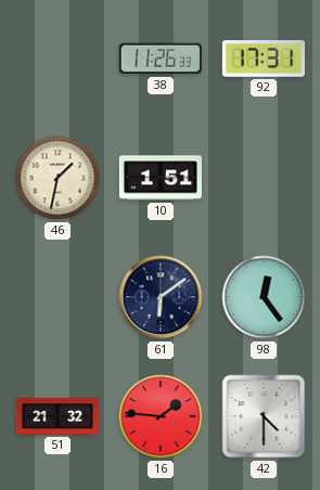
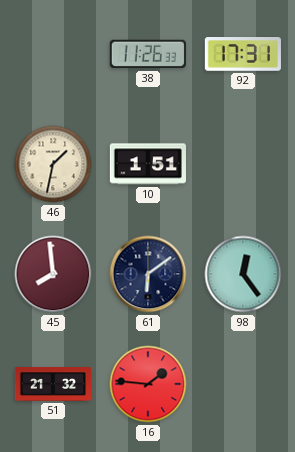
45: none -> 7:59 (53, 274)
42: 4:30 -> none (264, 416)
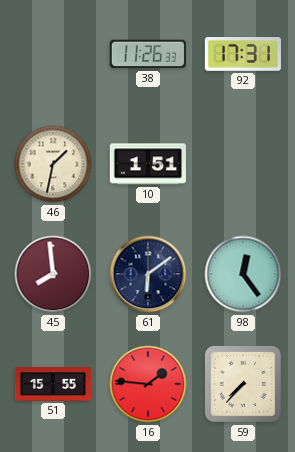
51: 21:32 -> 15:55 (52, 384)
59: none -> 7:37 (243, 384)
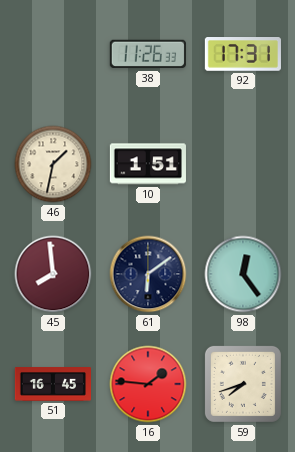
51: 15:55 -> 16:45 (52, 384)
59: 7:37 -> 7:42 (243, 384)
